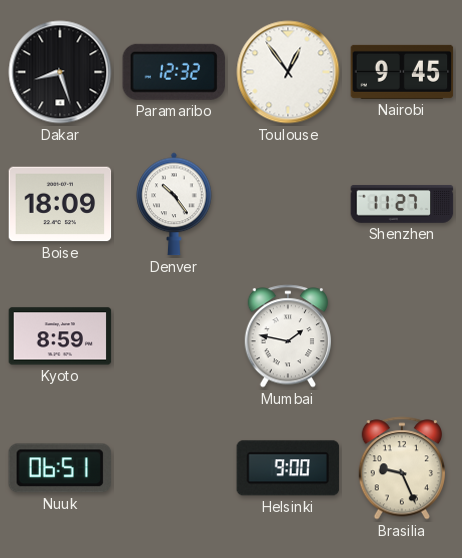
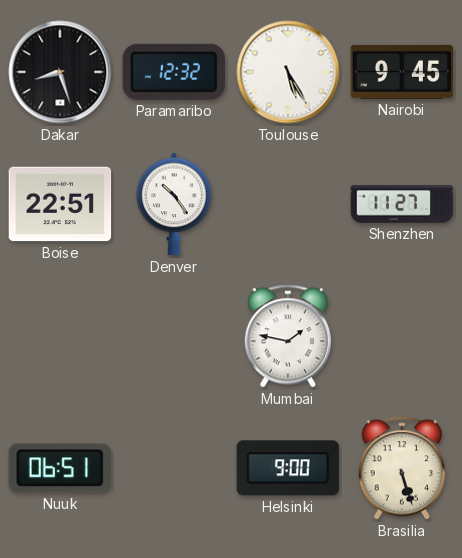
Toulouse: 12:54 -> 5:25 (288, 72)
Boise: 18:09 -> 22:51 (60, 204)
Kyoto: 8:59 -> none (60, 336)
Brasilia: 9:26 -> 5:27 (401, 468)
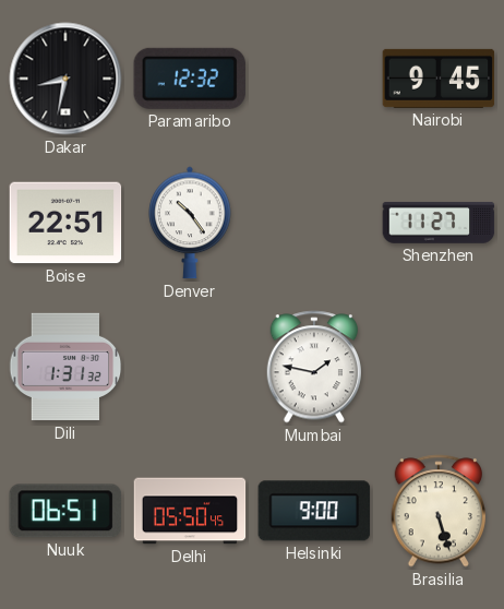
Dakar: 8:27 -> 8:32 (65, 79)
Toulouse: 5:25 -> none (288, 72)
Dili: none -> 1:31 (65, 367)
Delhi: none -> 05:50 (190, 511)
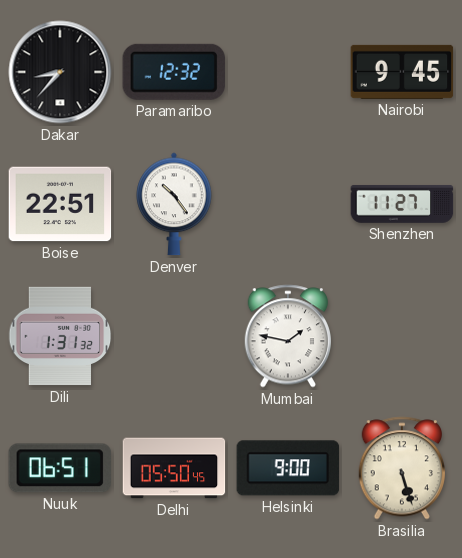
Dakar: 8:32 -> 8:37 (60, 72)
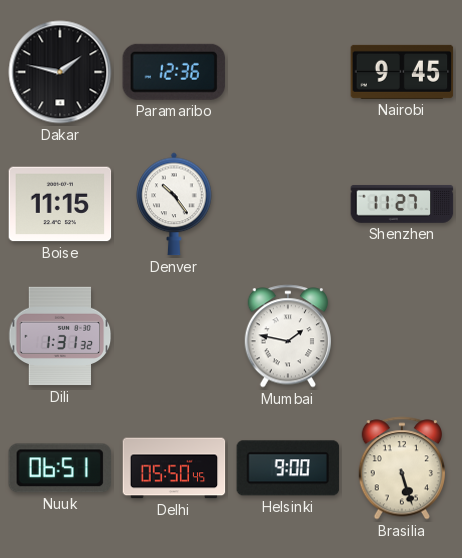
Dakar: 8:37 -> 1:47 (60, 72)
Paramaribo: 12:32 -> 12:36 (173, 72)
Boise: 22:51 -> 11:15 (60, 204)
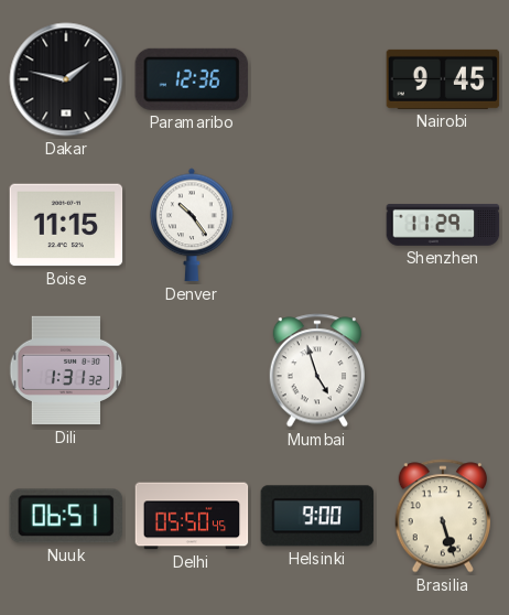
Shenzhen: 11:27 -> 11:29 (443, 225)
Mumbai: 1:47 -> 4:57 (316, 370)
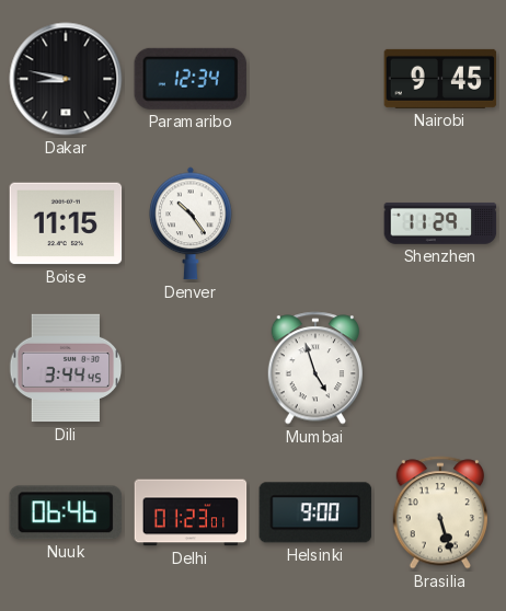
Dakar: 1:47 -> 8:47 (66, 79)
Paramaribo: 12:36 -> 12:34 (189, 79)
Dili: 1:31 -> 3:44 (66, 368)
Nuuk: 06:51 -> 06:46 (65, 512)
Delhi: 05:50 -> 01:23 (191, 512)
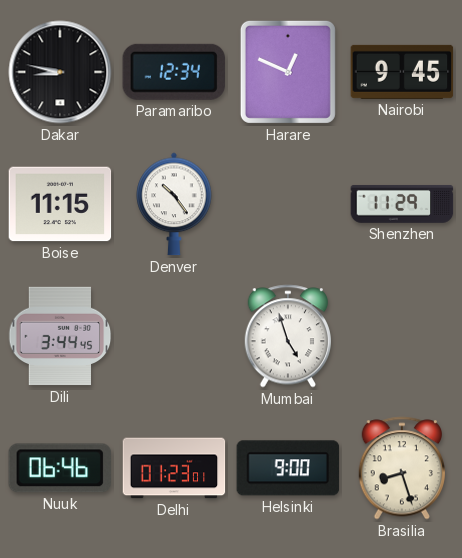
Harare: none -> 12:49 (288, 72)
Brasilia: 5:27 -> 8:27 (401, 468)
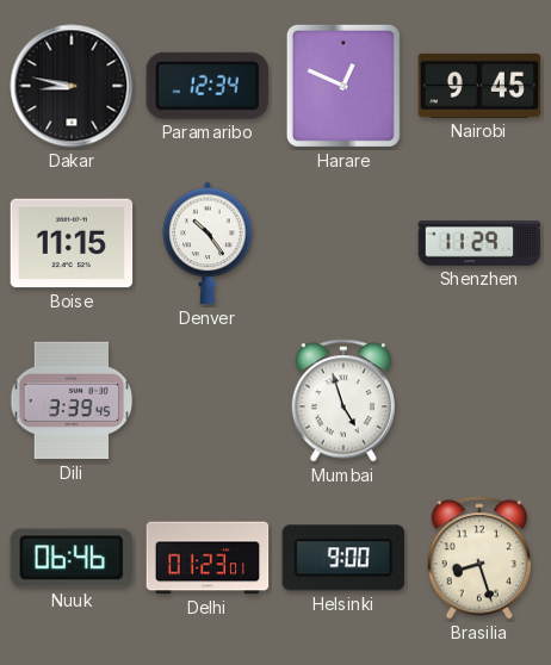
Dili: 3:44 -> 3:39 (72, 400)
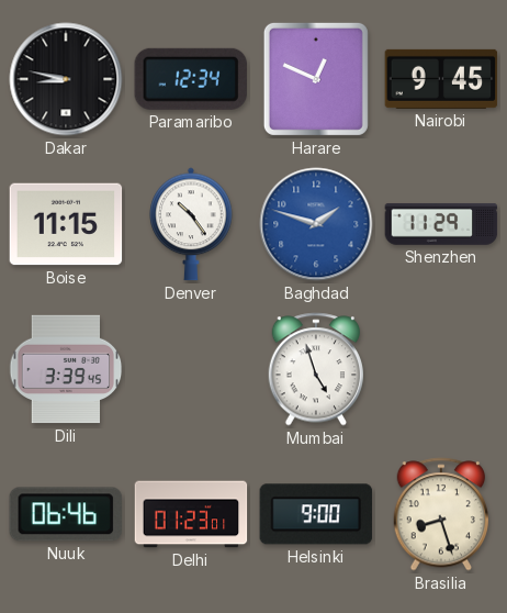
Baghdad: none -> 1:48 (316, 224)
